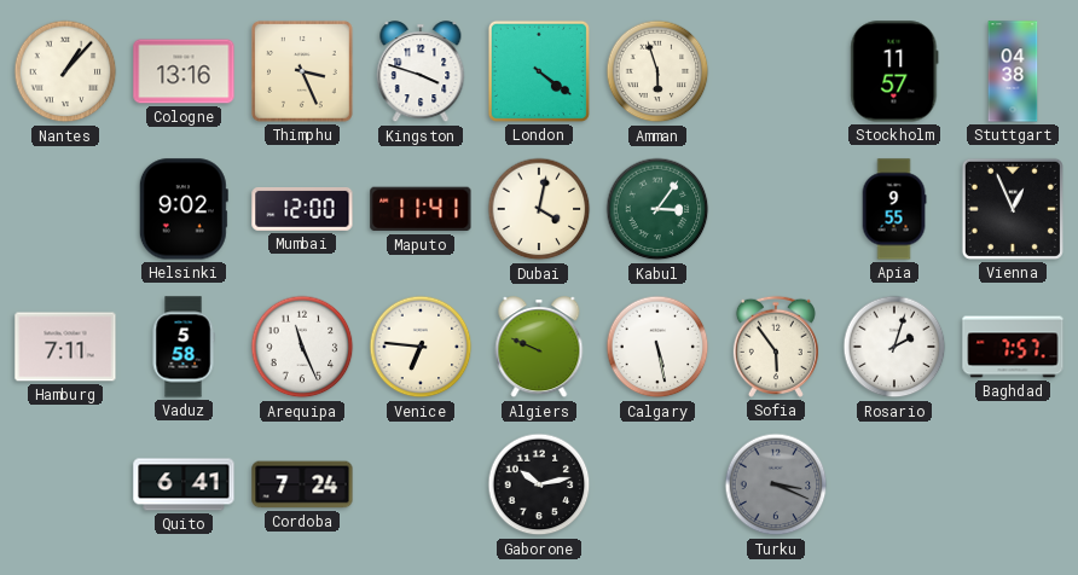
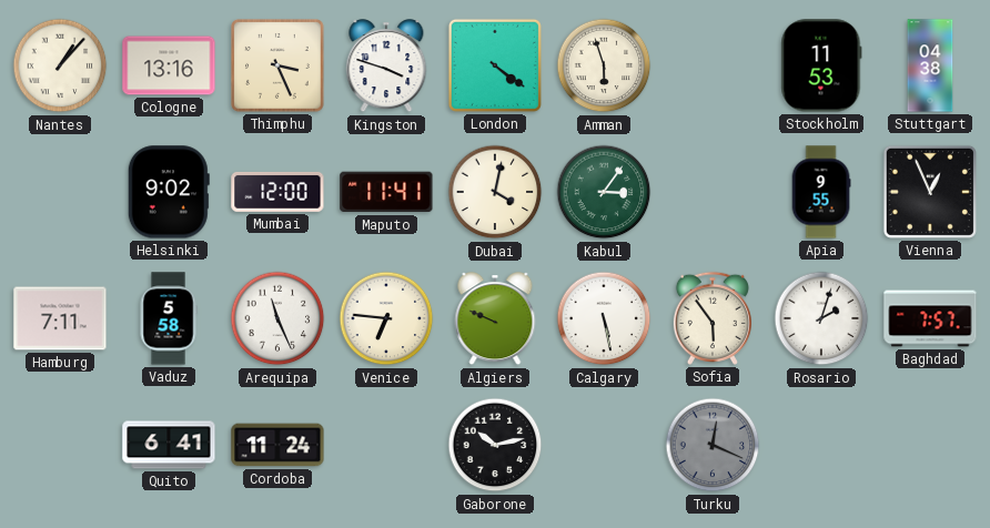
Stockholm: 11:57 -> 11:53 (821, 65)
Cordoba: 7:24 -> 11:24 (277, 445)
Turku: 3:19 -> 12:19 (713, 445)
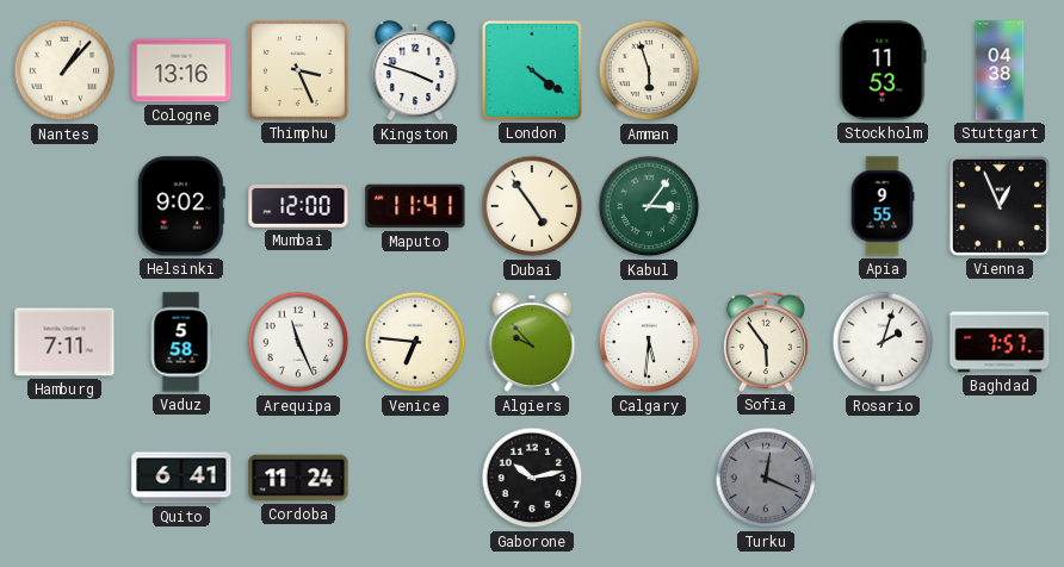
Dubai: 4:02 -> 4:54 (532, 206)
Algiers: 9:49 -> 9:53 (532, 343)
Calgary: 5:28 -> 5:31 (649, 342)
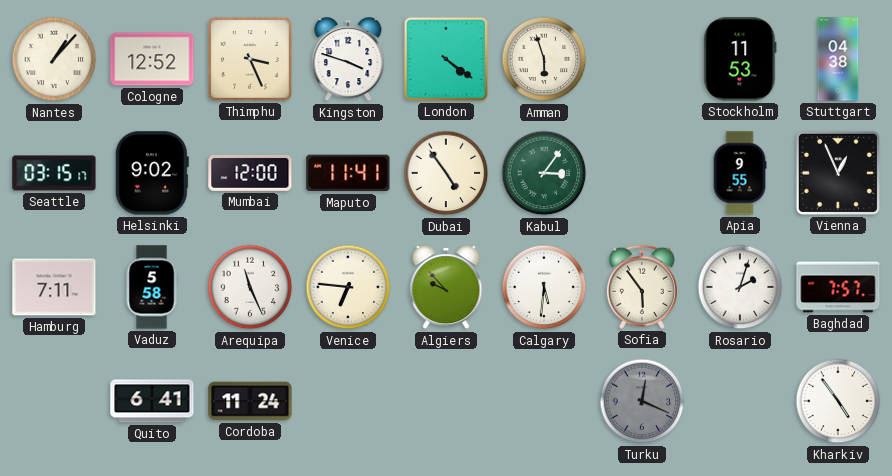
Cologne: 13:16 -> 12:52 (152, 59)
Seattle: none -> 03:15 (54, 173)
Gaborone: 10:13 -> none (532, 478)
Kharkiv: none -> 4:54 (838, 401)
